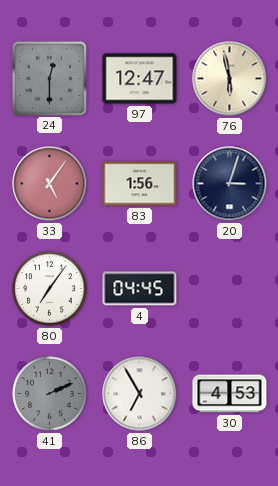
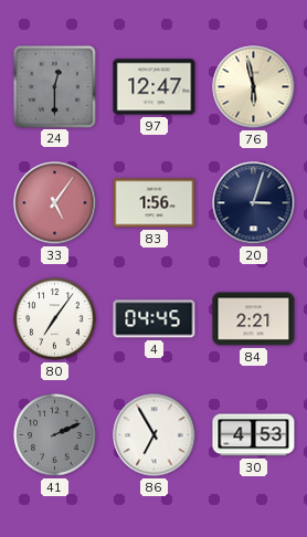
84: none -> 2:21 (254, 319)
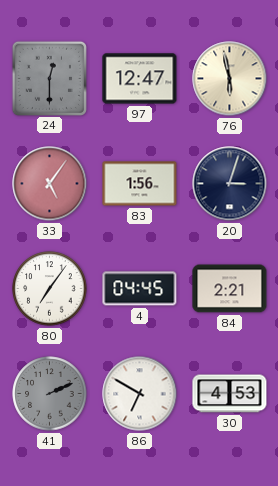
86: 6:55 -> 6:50 (140, 394)
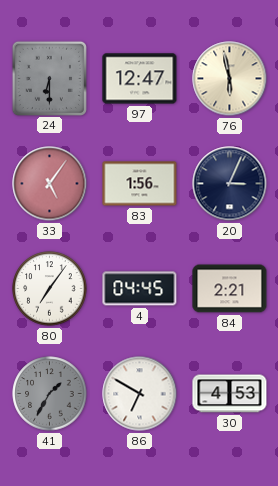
24: 12:30 -> 6:30 (49, 78)
20: 3:03 -> 3:04 (230, 184)
41: 2:11 -> 1:35 (50, 394)
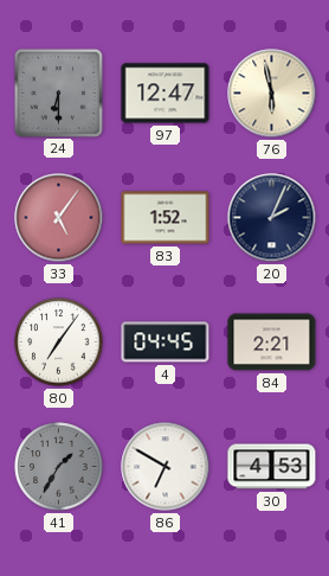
83: 1:56 -> 1:52 (166, 218)
20: 3:04 -> 2:04 (272, 218)
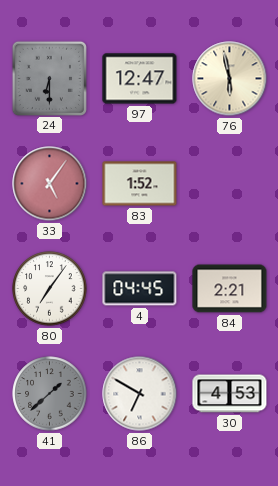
20: 2:04 -> none (272, 218)
41: 1:35 -> 1:38 (50, 394)
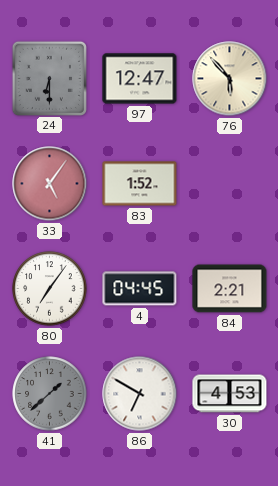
76: 5:58 -> 5:53 (230, 79)
